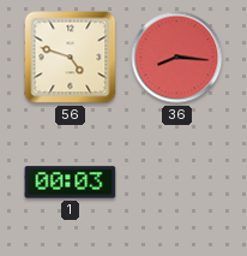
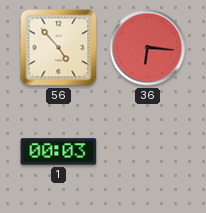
56: 4:48 -> 4:53 (59, 48)
36: 8:16 -> 6:16 (148, 48)
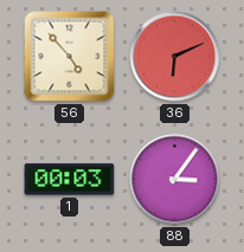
36: 6:16 -> 6:11 (175, 57)
88: none -> 3:06 (175, 180)
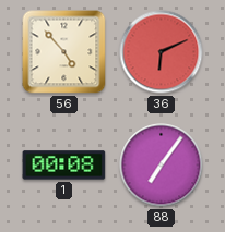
1: 00:03 -> 00:08 (64, 166)
88: 3:06 -> 7:06 (162, 166)
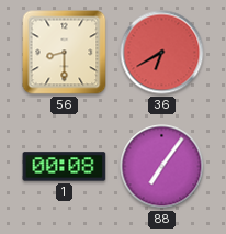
56: 4:53 -> 8:30 (65, 53)
36: 6:11 -> 6:40 (162, 53)
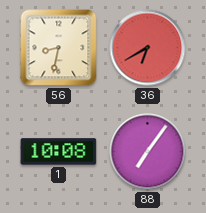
56: 8:30 -> 8:32 (59, 48)
1: 00:08 -> 10:08 (59, 152)
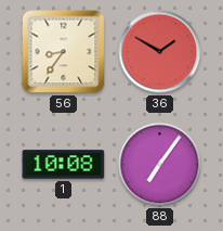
56: 8:32 -> 8:36 (64, 52)
36: 6:40 -> 1:50 (160, 52)
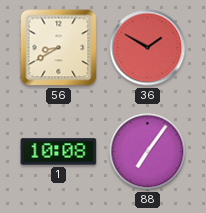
56: 8:36 -> 8:40 (59, 48)
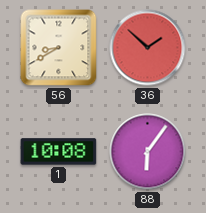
36: 1:50 -> 1:52 (148, 48)
88: 7:06 -> 6:06 (148, 152)
